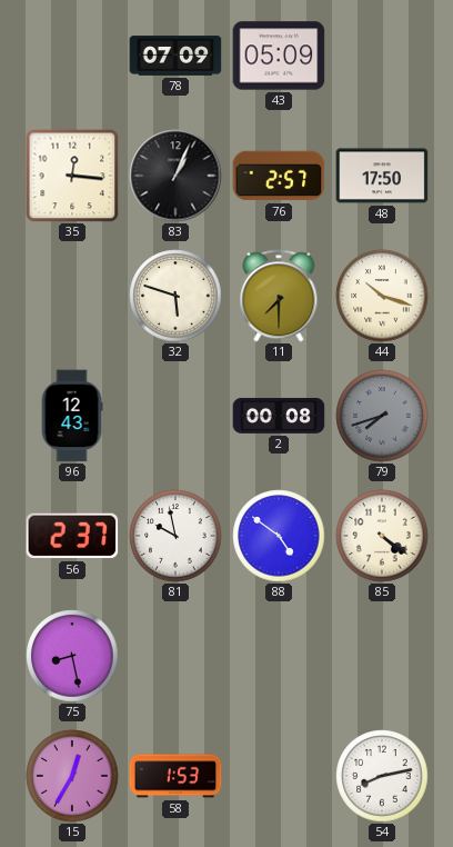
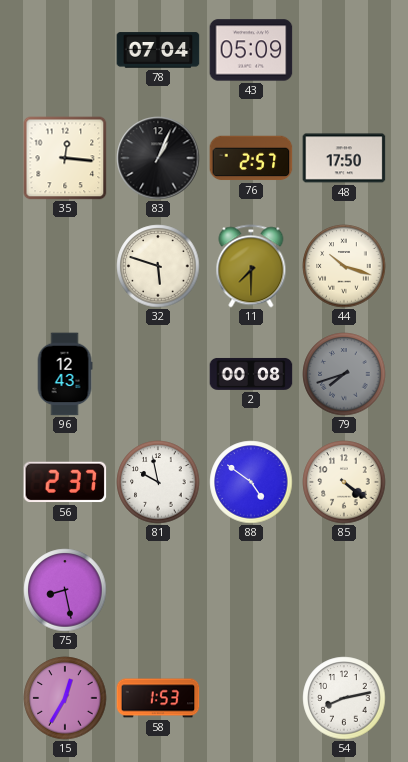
78: 07:09 -> 07:04 (158, 50)
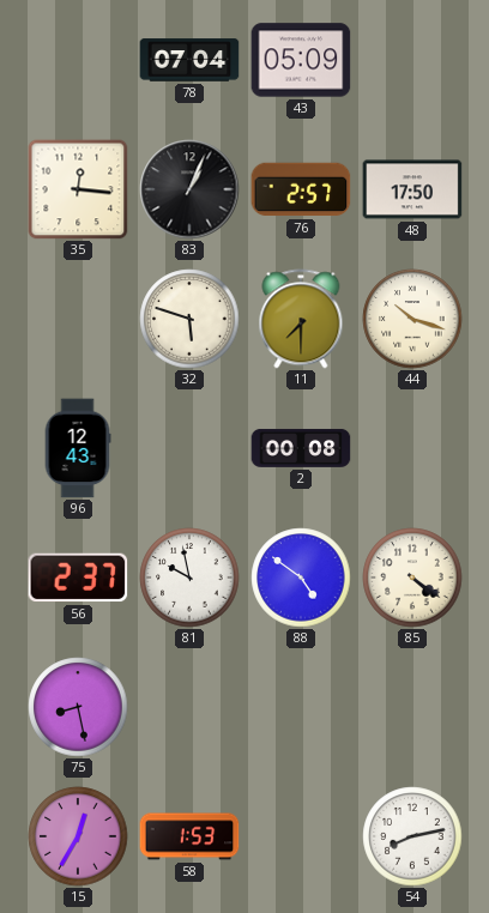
79: 7:42 -> none (344, 374)
